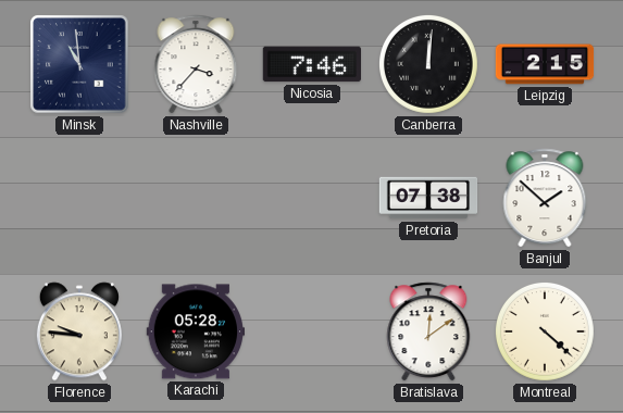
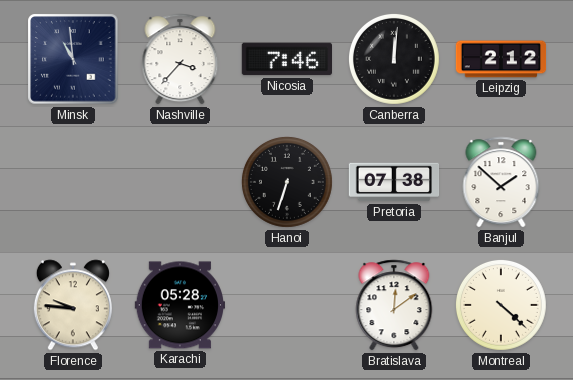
Leipzig: 2:15 -> 2:12 (501, 59)
Hanoi: none -> 6:33 (288, 183)
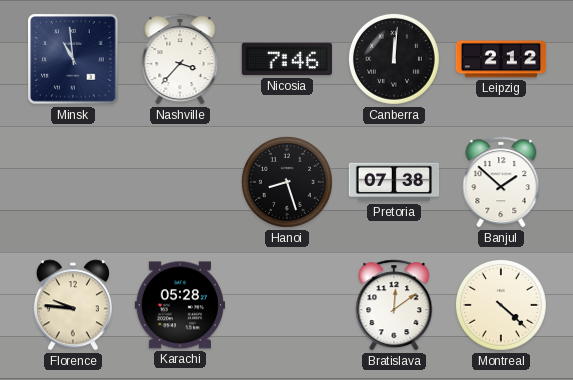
Hanoi: 6:33 -> 8:27 (288, 183)
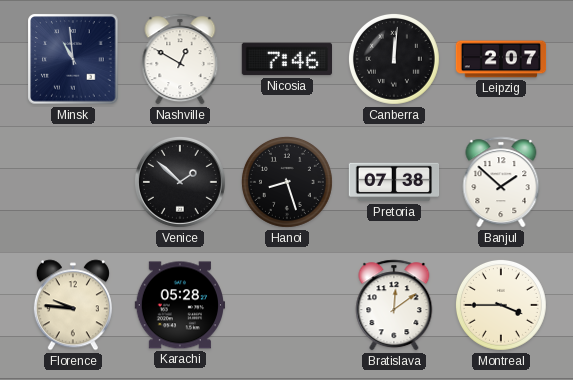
Nashville: 3:37 -> 12:50 (180, 59)
Leipzig: 2:12 -> 2:07 (501, 59)
Venice: none -> 1:52 (180, 182)
Montreal: 4:22 -> 3:45 (502, 306)
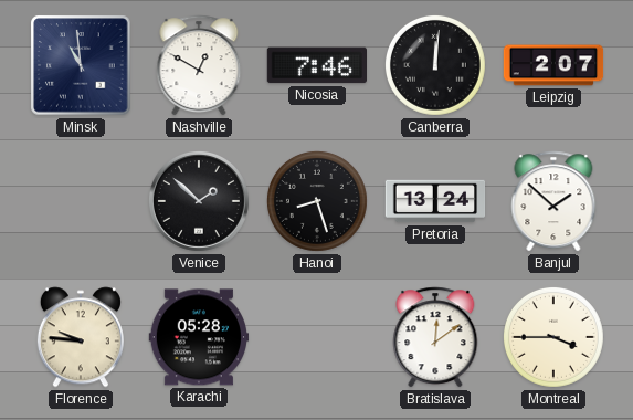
Pretoria: 07:38 -> 13:24 (435, 201)
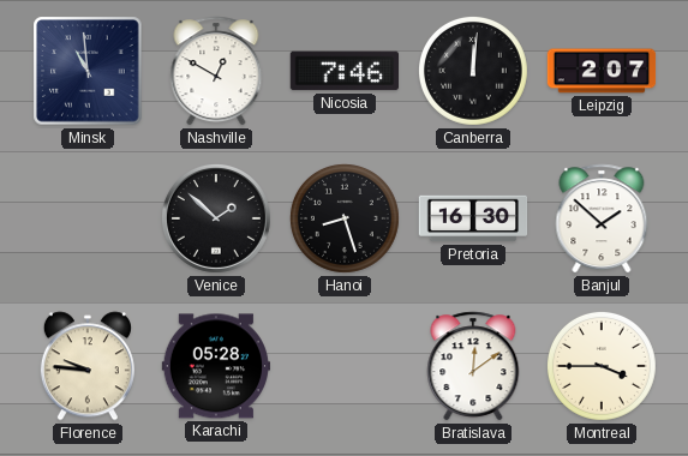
Pretoria: 13:24 -> 16:30 (473, 218)
